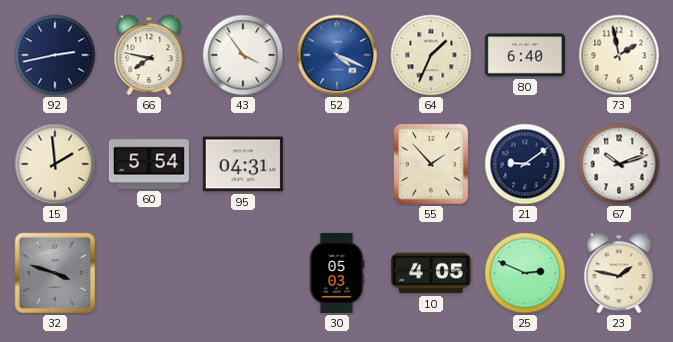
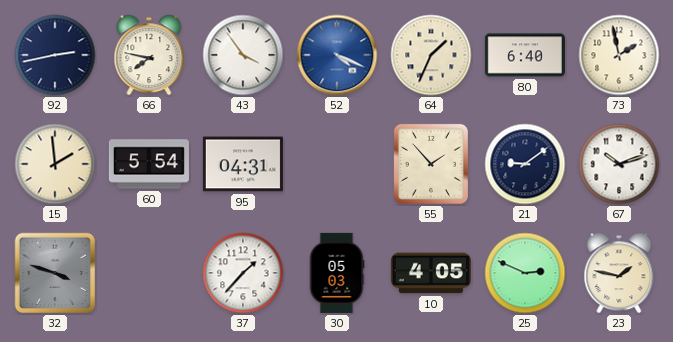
37: none -> 1:37 (243, 273)
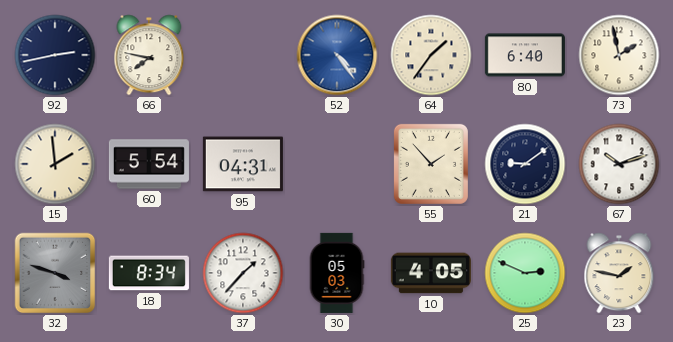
43: 3:54 -> none (243, 55)
52: 4:19 -> 4:24 (337, 55)
64: 1:34 -> 1:36 (431, 55)
18: none -> 8:34 (149, 273)
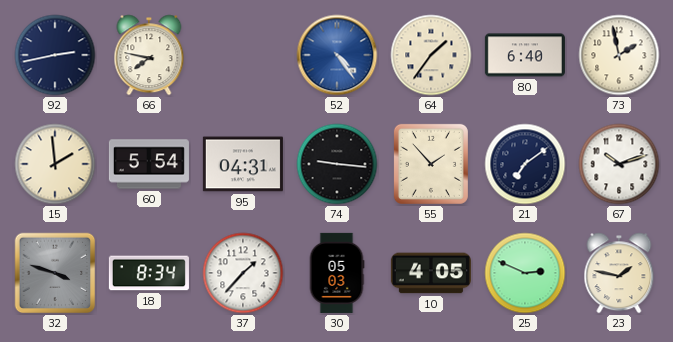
74: none -> 9:16 (337, 164)
21: 9:09 -> 7:09 (525, 164)
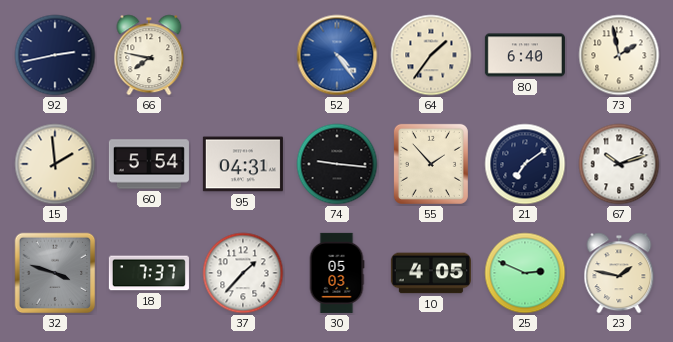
18: 8:34 -> 7:37 (149, 273)
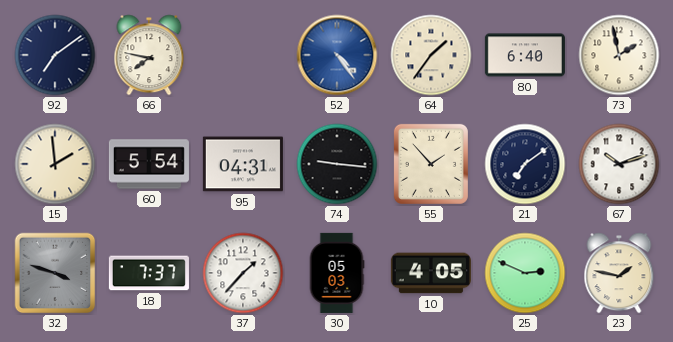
92: 2:43 -> 7:09 (55, 55)
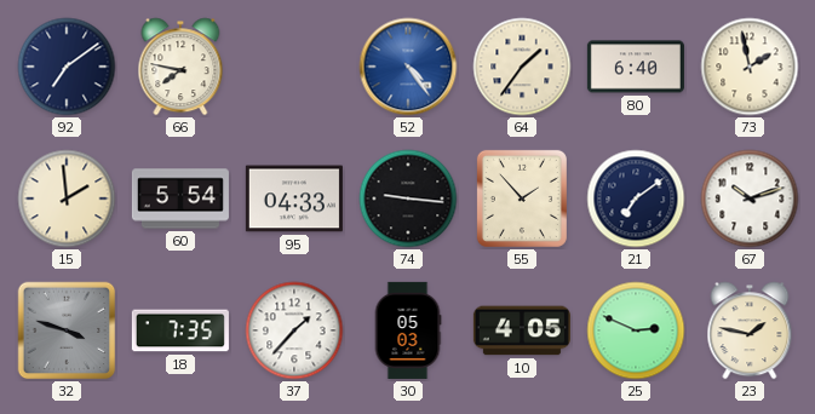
95: 04:31 -> 04:33 (294, 199)
18: 7:37 -> 7:35 (180, 330)
